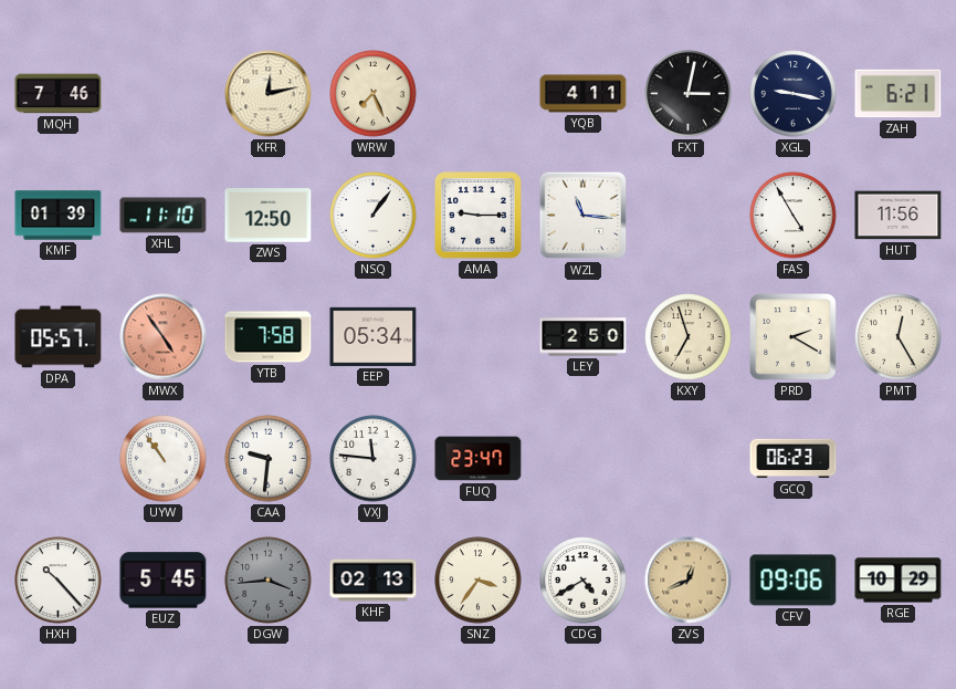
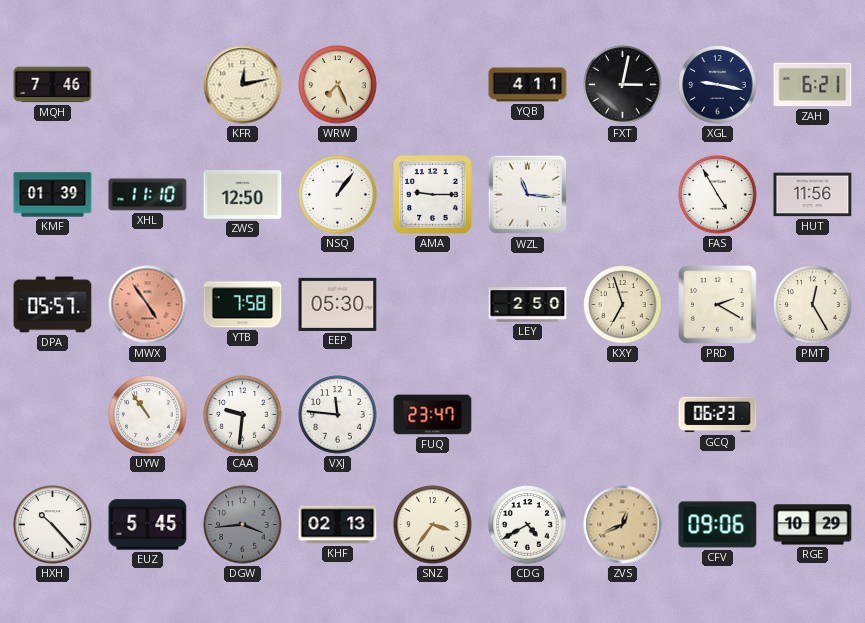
EEP: 05:34 -> 05:30 (338, 304)
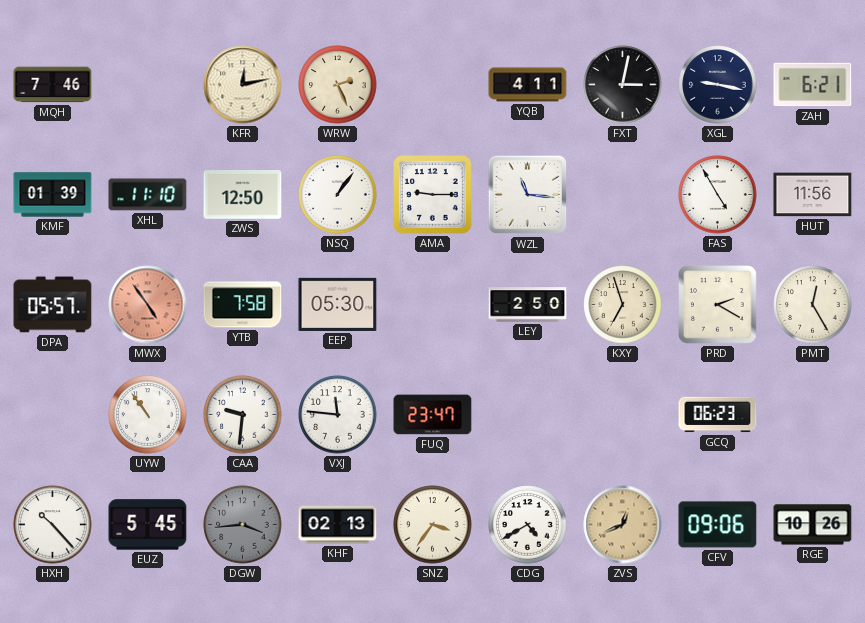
WRW: 7:26 -> 2:26 (338, 85)
RGE: 10:29 -> 10:26 (813, 525)
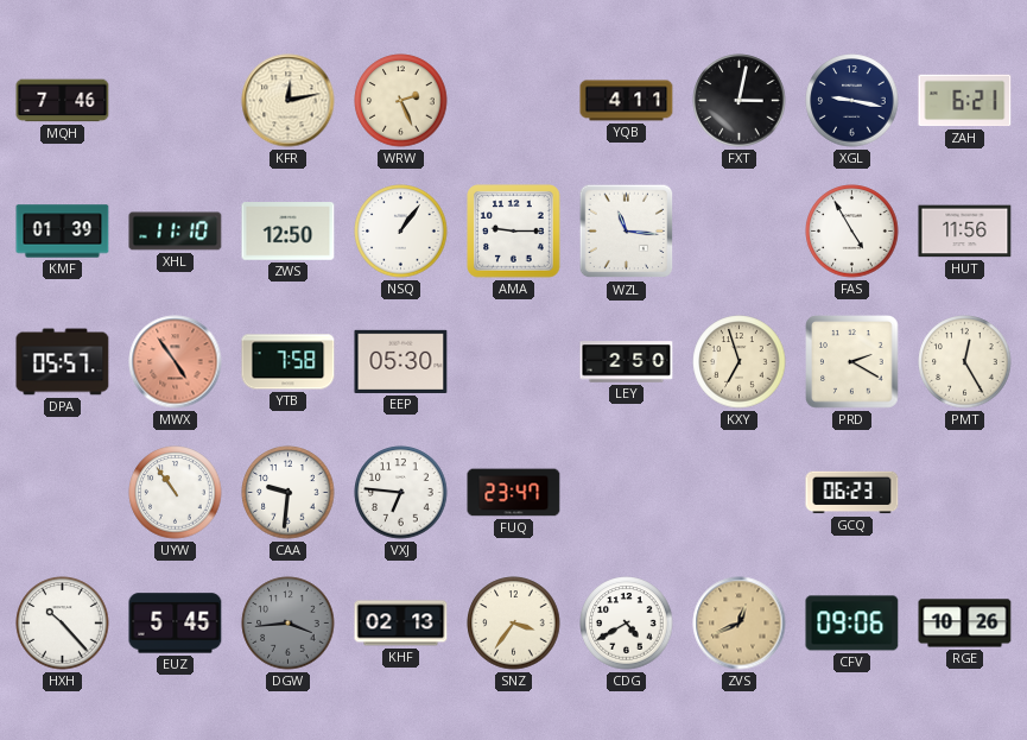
VXJ: 11:46 -> 6:46 (401, 493)
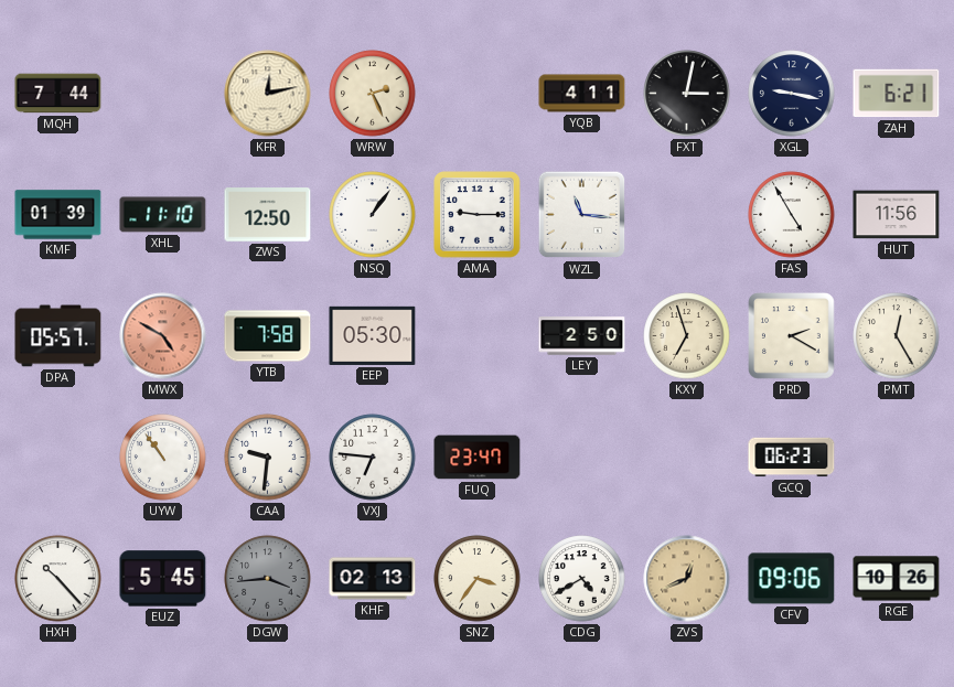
MQH: 7:46 -> 7:44 (58, 94)
MWX: 4:54 -> 4:50 (163, 336)
